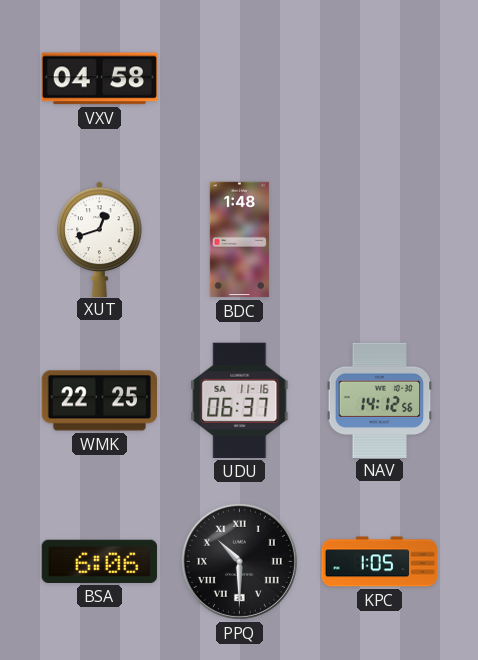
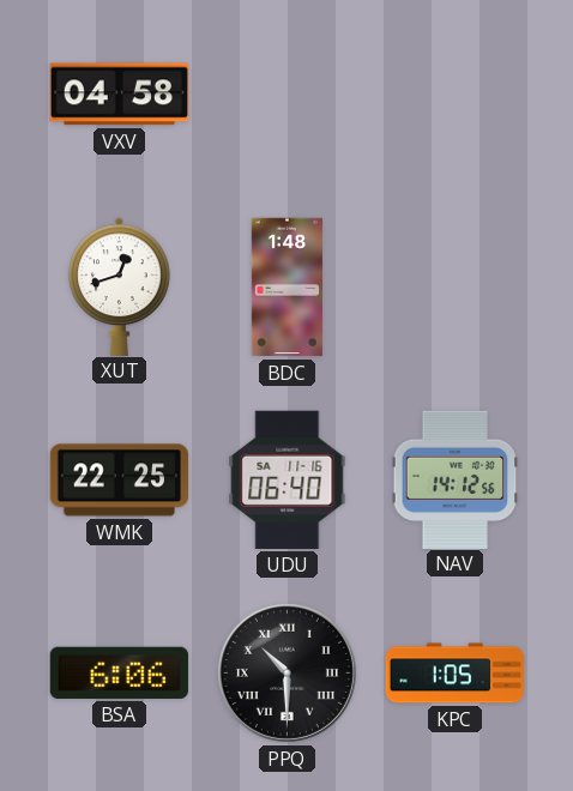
UDU: 06:37 -> 06:40 (288, 479)
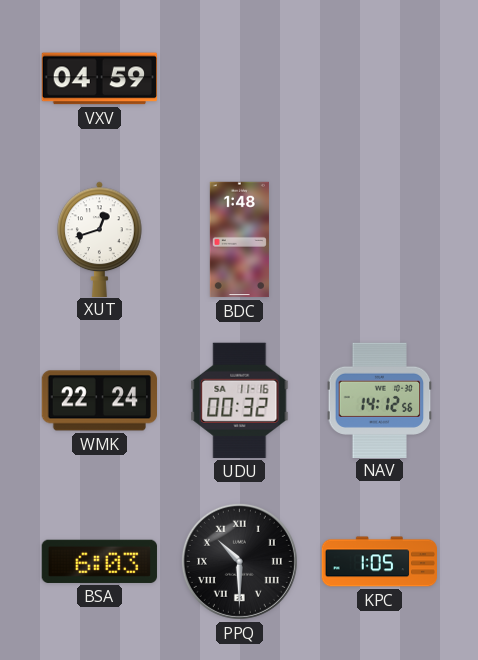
VXV: 04:58 -> 04:59 (99, 79)
WMK: 22:25 -> 22:24 (99, 401)
UDU: 06:40 -> 00:32 (240, 400)
BSA: 6:06 -> 6:03 (99, 561)
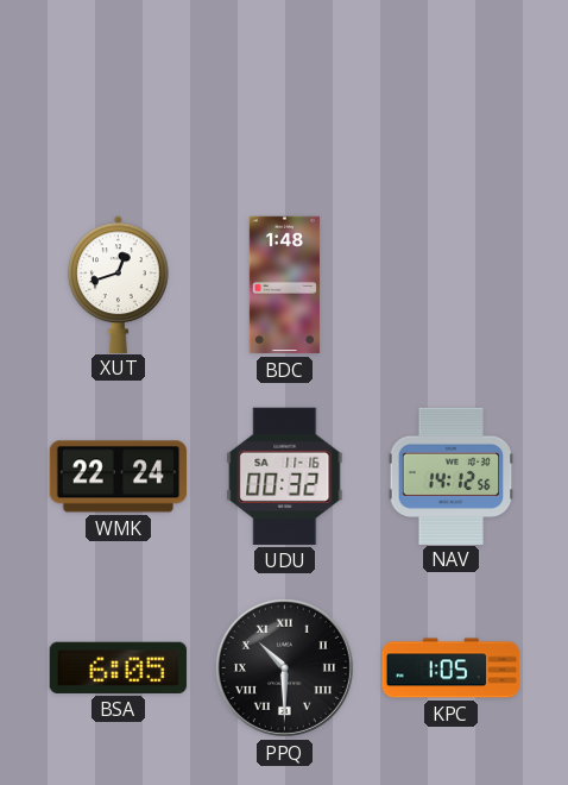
VXV: 04:59 -> none (99, 79)
BSA: 6:03 -> 6:05 (118, 667)
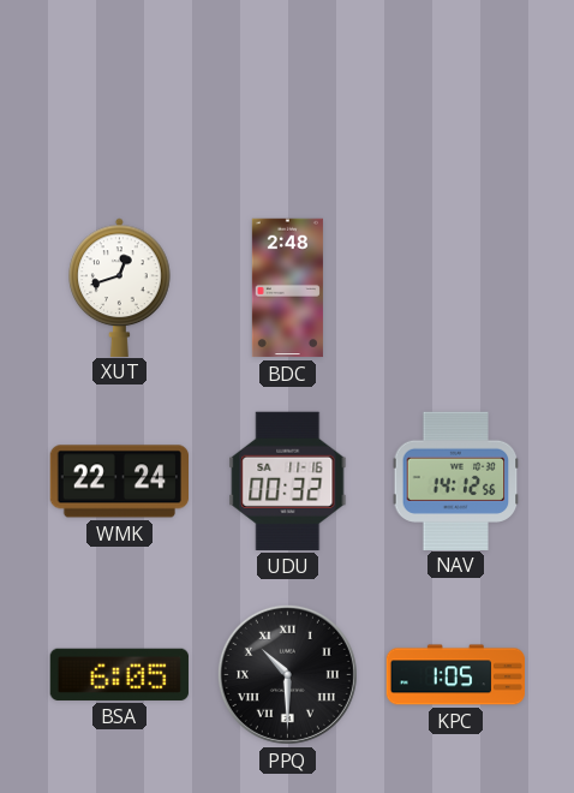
BDC: 1:48 -> 2:48 (287, 288)
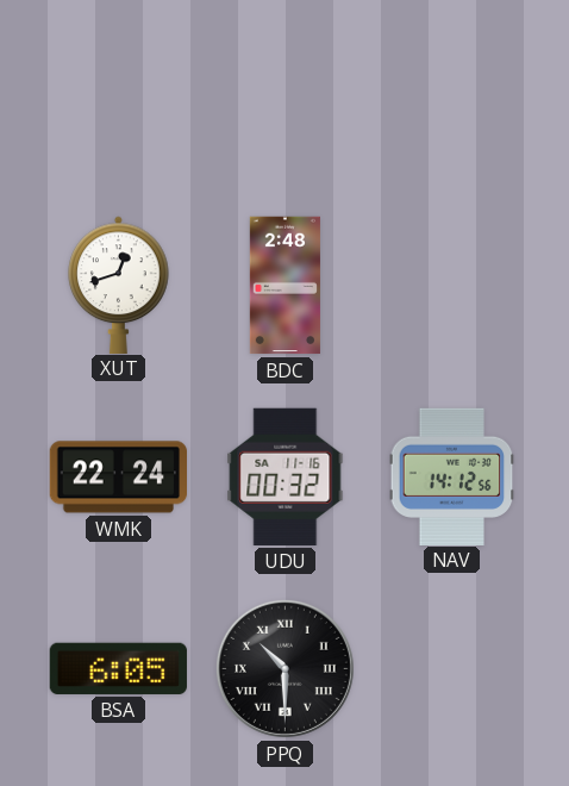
KPC: 1:05 -> none (456, 675)
